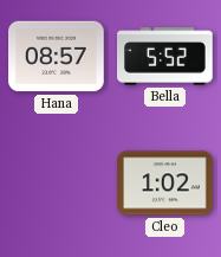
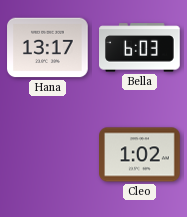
Hana: 08:57 -> 13:17 (48, 48)
Bella: 5:52 -> 6:03 (140, 48)
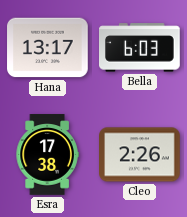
Esra: none -> 17:38 (47, 155)
Cleo: 1:02 -> 2:26 (140, 155)
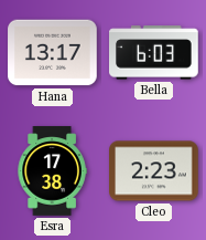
Cleo: 2:26 -> 2:23 (154, 171)
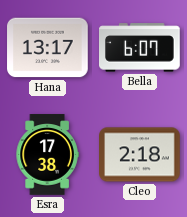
Bella: 6:03 -> 6:07 (140, 48)
Cleo: 2:23 -> 2:18 (140, 155)
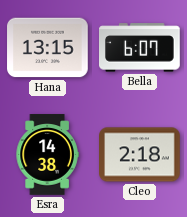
Hana: 13:17 -> 13:15 (48, 48)
Esra: 17:38 -> 14:38 (47, 155)
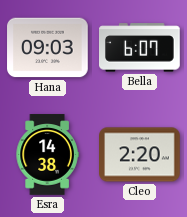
Hana: 13:15 -> 09:03 (48, 48)
Cleo: 2:18 -> 2:20 (140, 155)
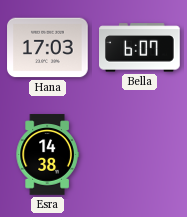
Hana: 09:03 -> 17:03 (48, 48)
Cleo: 2:20 -> none (140, 155)
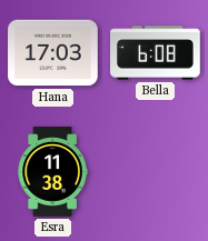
Bella: 6:07 -> 6:08 (156, 53)
Esra: 14:38 -> 11:38 (52, 172)
